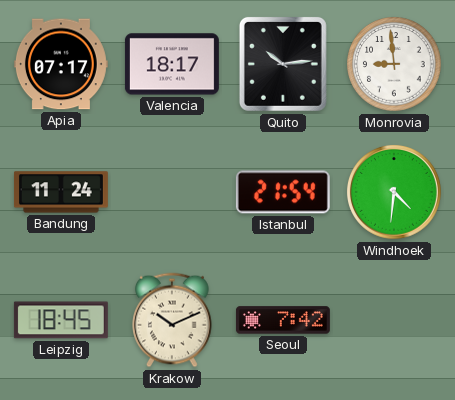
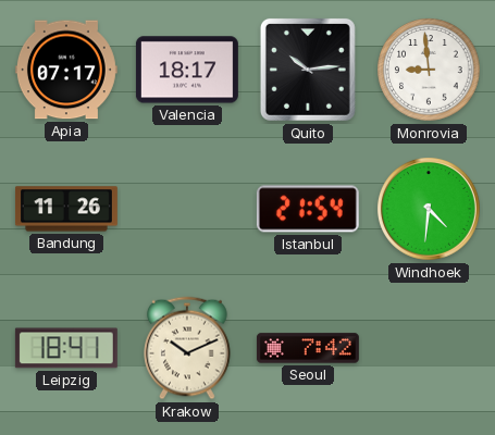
Bandung: 11:24 -> 11:26 (66, 209)
Leipzig: 18:45 -> 18:41 (66, 348)
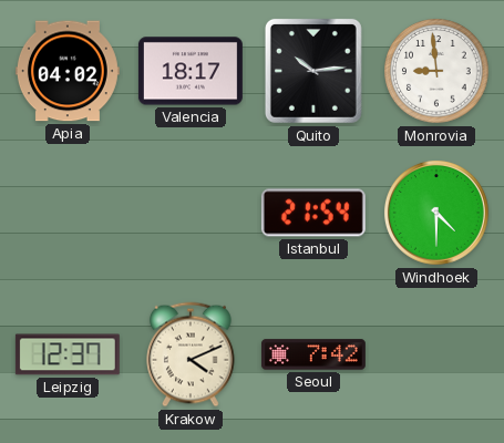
Apia: 07:17 -> 04:02 (68, 71)
Bandung: 11:26 -> none (66, 209)
Windhoek: 4:31 -> 4:30 (436, 213)
Leipzig: 18:41 -> 12:37 (68, 354)
Krakow: 10:11 -> 4:11 (191, 354)
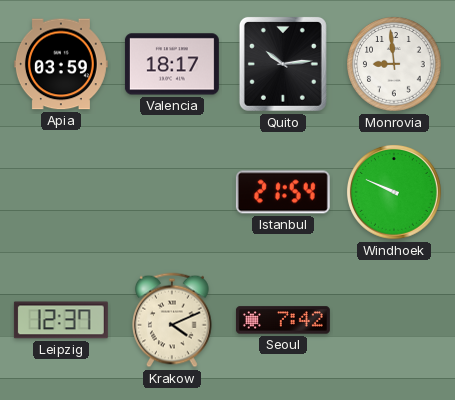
Apia: 04:02 -> 03:59 (61, 64)
Windhoek: 4:30 -> 9:49 (394, 192)
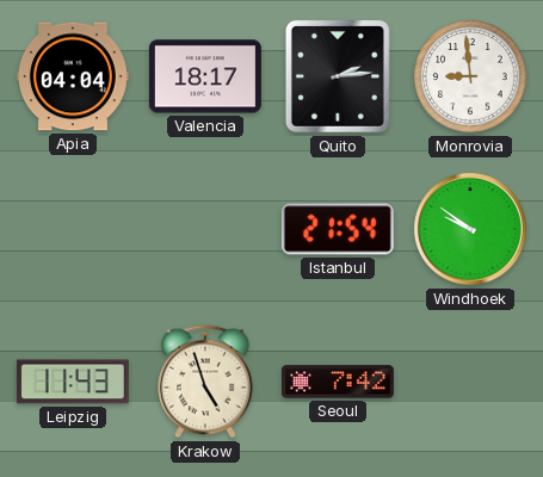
Apia: 03:59 -> 04:04 (73, 76)
Quito: 10:14 -> 2:14 (338, 76)
Windhoek: 9:49 -> 9:51 (470, 229)
Leipzig: 12:37 -> 11:43 (73, 382)
Krakow: 4:11 -> 4:57 (205, 382)
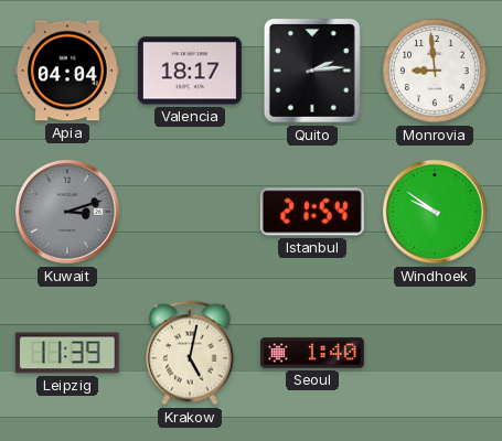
Kuwait: none -> 3:12 (67, 212)
Leipzig: 11:43 -> 11:39 (67, 353)
Krakow: 4:57 -> 5:02 (190, 353)
Seoul: 7:42 -> 1:40 (312, 353)
